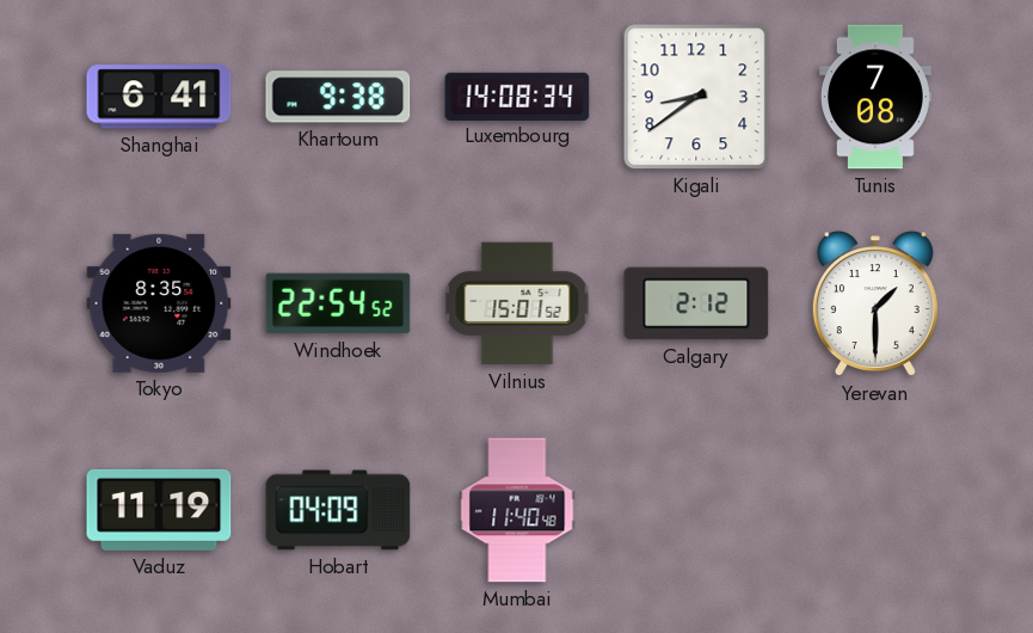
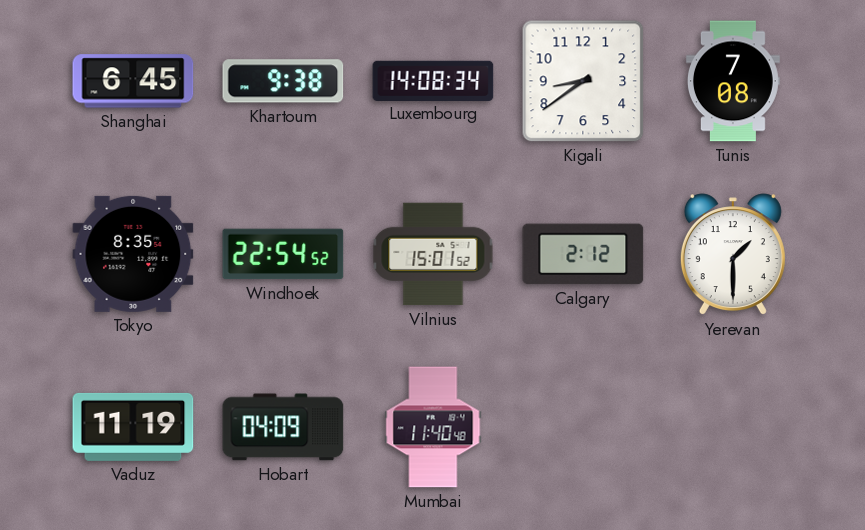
Shanghai: 6:41 -> 6:45 (133, 81)
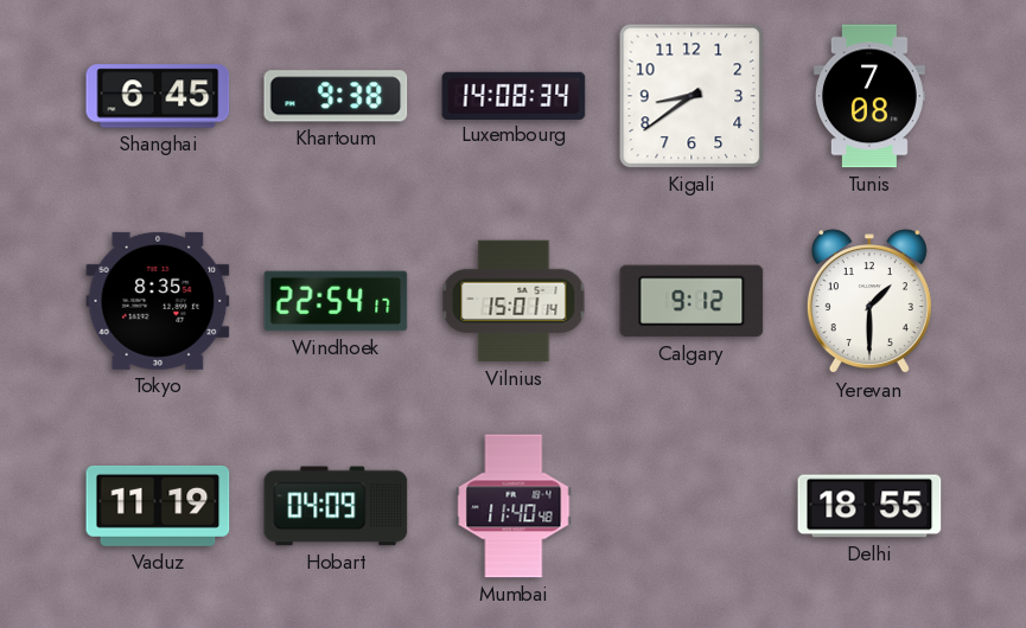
Windhoek: 22:54:52 -> 22:54:17 (336, 301)
Vilnius: 15:01:52 -> 15:01:14 (514, 301)
Calgary: 2:12 -> 9:12 (692, 301)
Delhi: none -> 18:55 (869, 506)
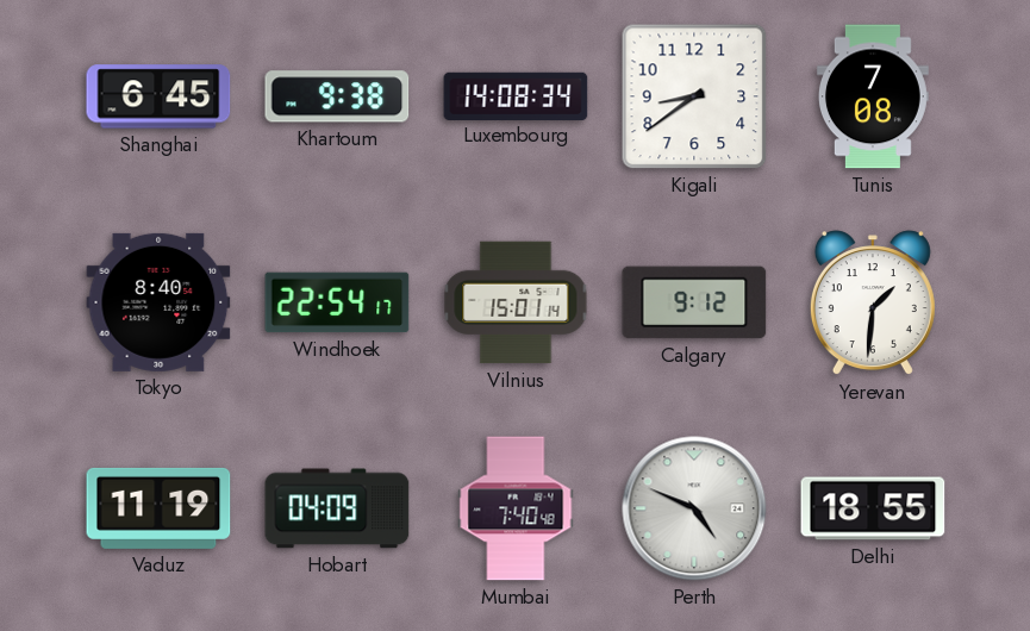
Tokyo: 8:35 -> 8:40 (158, 302)
Yerevan: 1:30 -> 1:31 (873, 304)
Mumbai: 11:40 -> 7:40 (516, 508)
Perth: none -> 4:49 (694, 508)
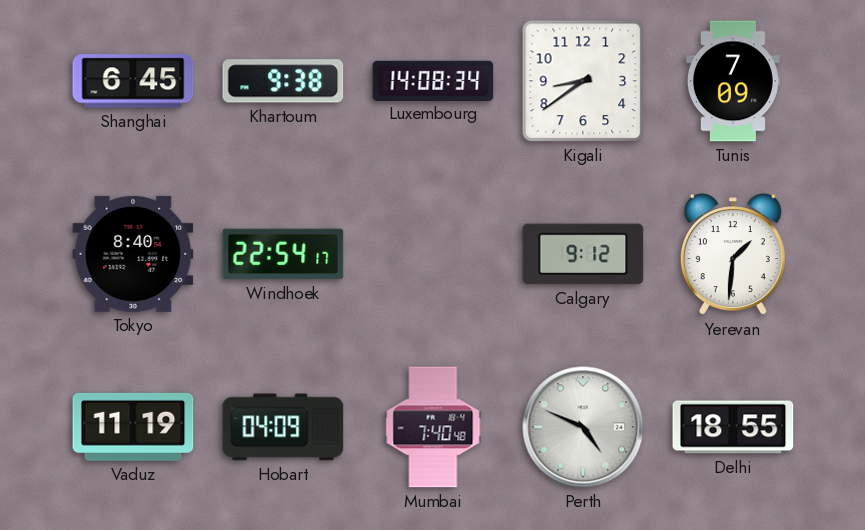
Tunis: 7:08 -> 7:09 (733, 81)
Vilnius: 15:01 -> none (516, 302)
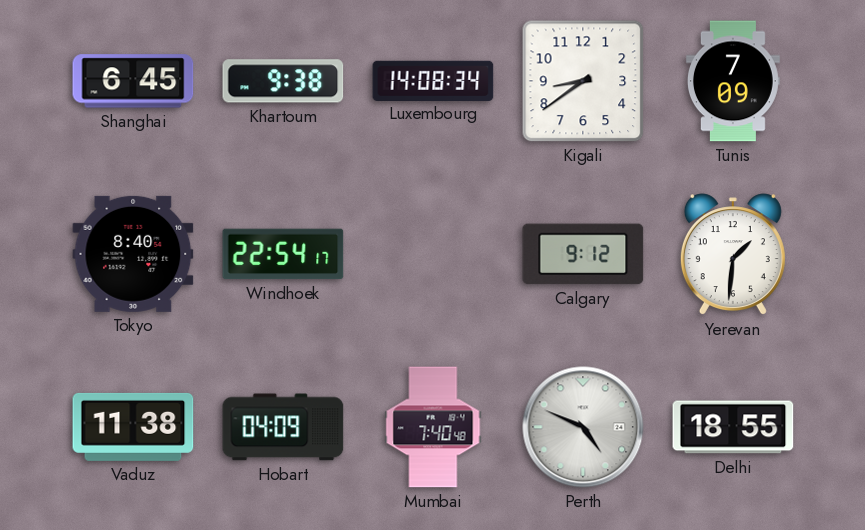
Vaduz: 11:19 -> 11:38 (133, 427)
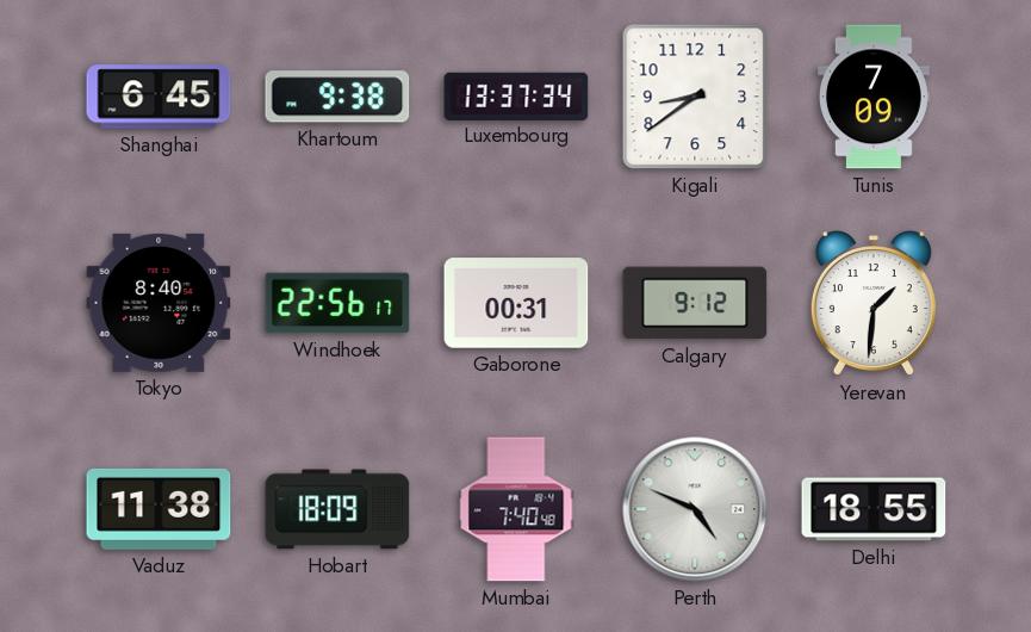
Luxembourg: 14:08 -> 13:37 (516, 95)
Windhoek: 22:54 -> 22:56 (337, 303)
Gaborone: none -> 00:31 (516, 303)
Hobart: 04:09 -> 18:09 (337, 509)
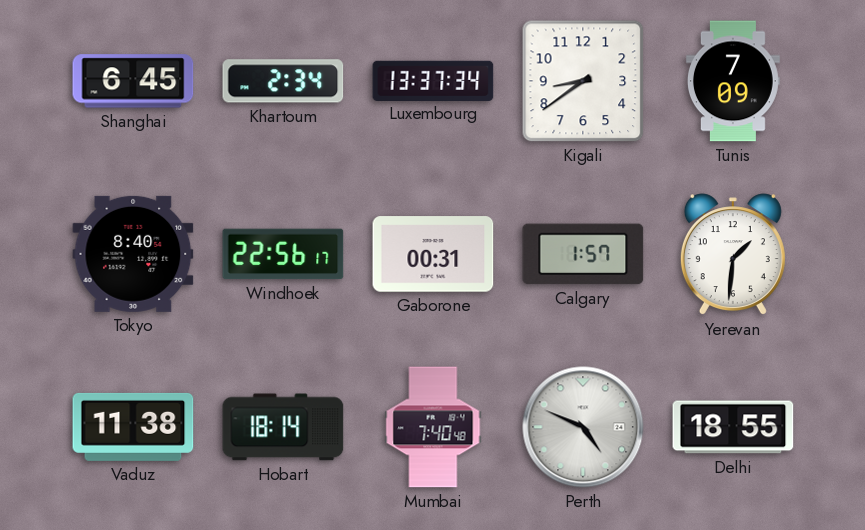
Khartoum: 9:38 -> 2:34 (283, 81)
Calgary: 9:12 -> 1:57 (583, 254)
Hobart: 18:09 -> 18:14 (283, 427)
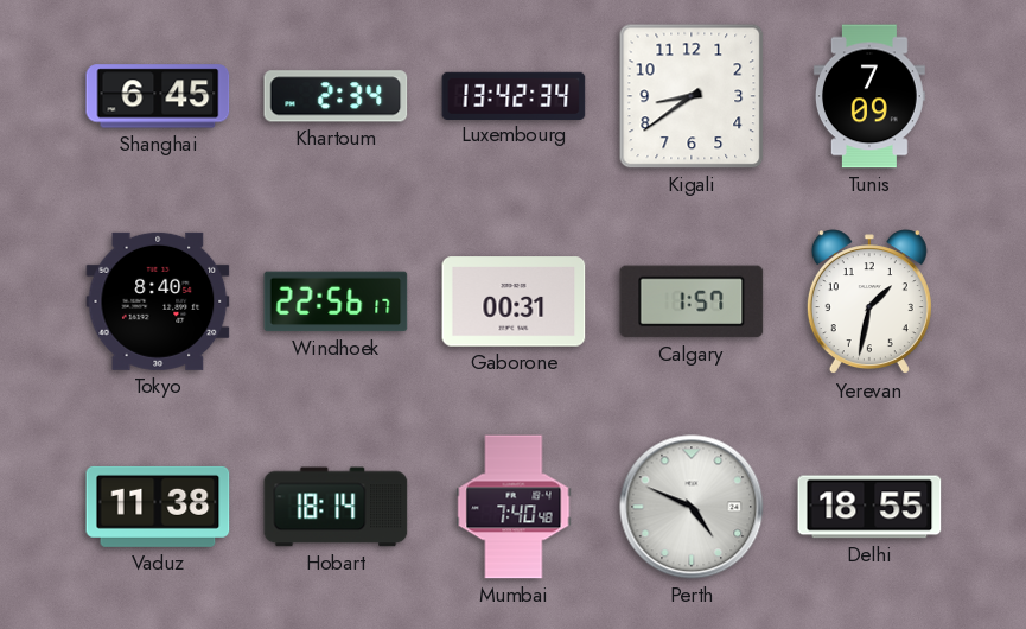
Luxembourg: 13:37 -> 13:42 (514, 95)
Yerevan: 1:31 -> 1:32 (869, 303)
